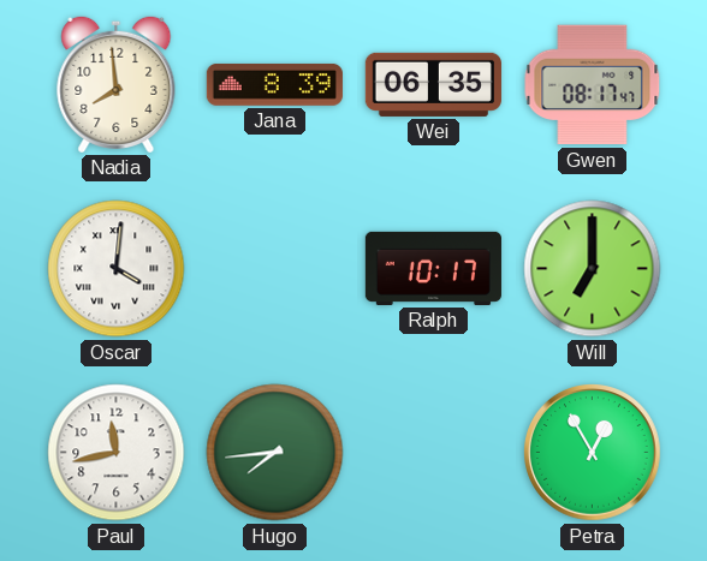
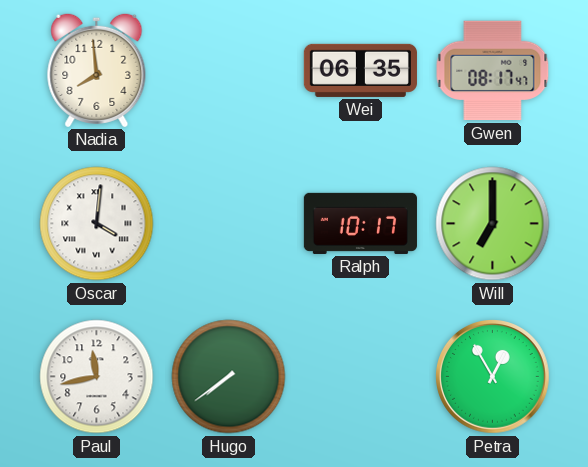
Jana: 8:39 -> none (274, 84)
Hugo: 7:44 -> 7:39 (229, 377)
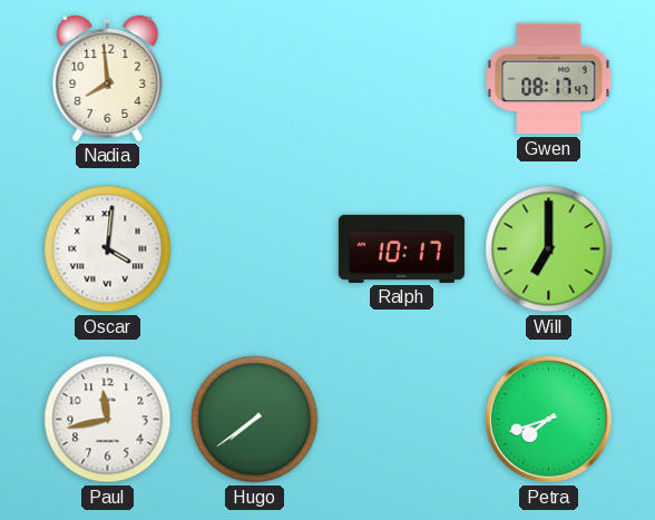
Wei: 06:35 -> none (360, 70)
Petra: 12:55 -> 7:42 (549, 420)
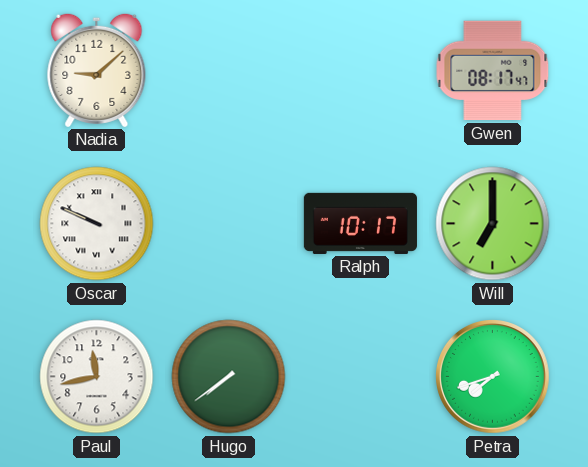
Nadia: 7:59 -> 9:08 (97, 70)
Oscar: 4:01 -> 9:49 (97, 224)
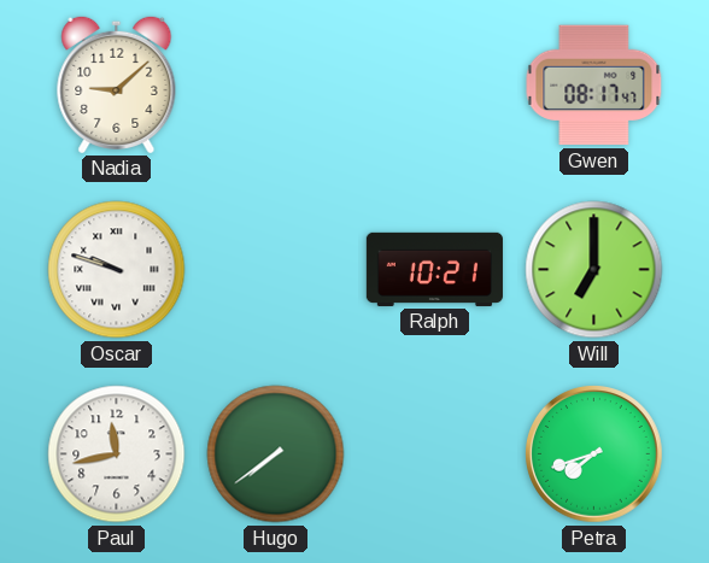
Oscar: 9:49 -> 9:48 (117, 270)
Ralph: 10:17 -> 10:21 (434, 269)
